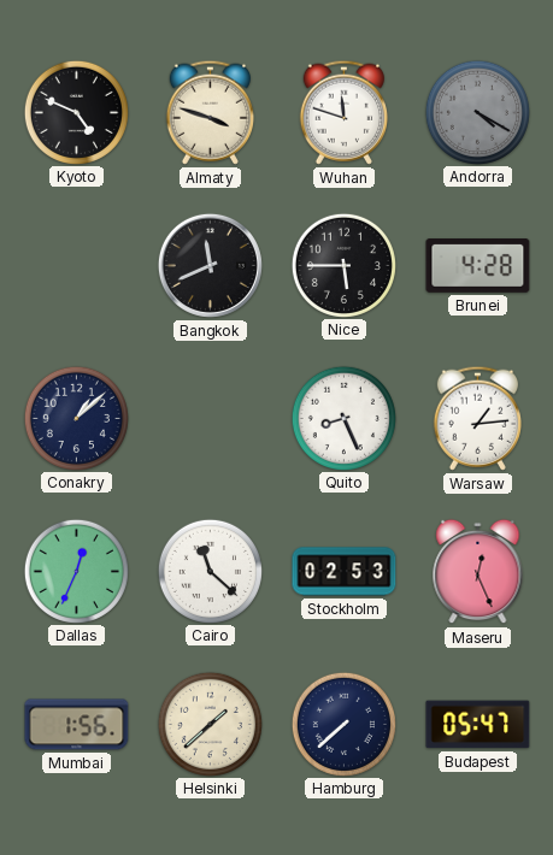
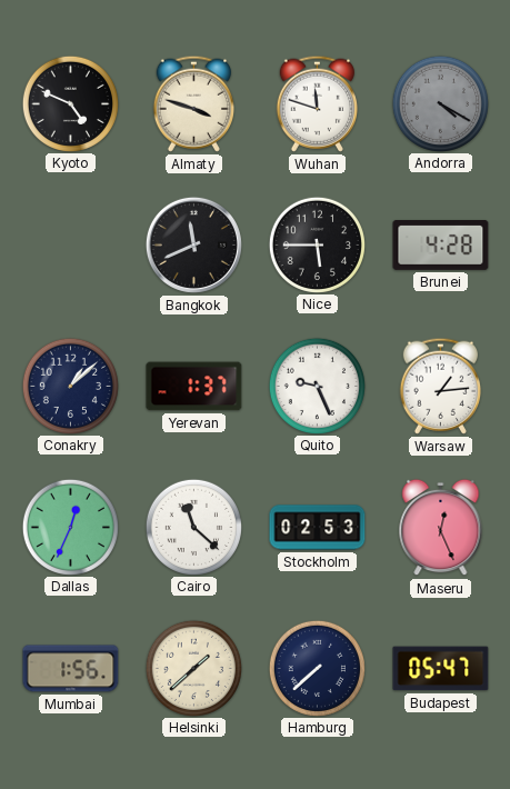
Yerevan: none -> 1:37 (194, 387)
Quito: 8:26 -> 9:26 (317, 386)
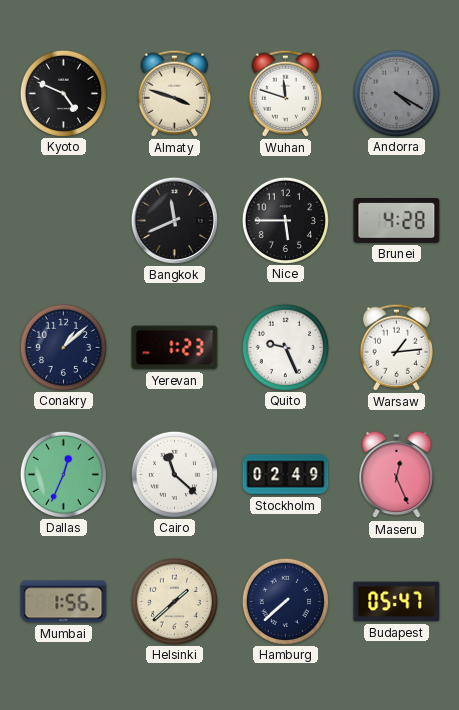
Yerevan: 1:37 -> 1:23 (175, 348)
Stockholm: 02:53 -> 02:49 (286, 475)
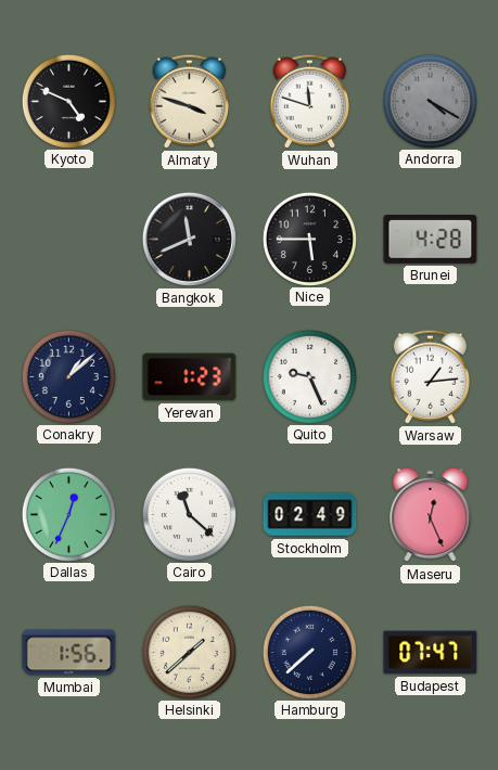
Budapest: 05:47 -> 07:47 (431, 653)
